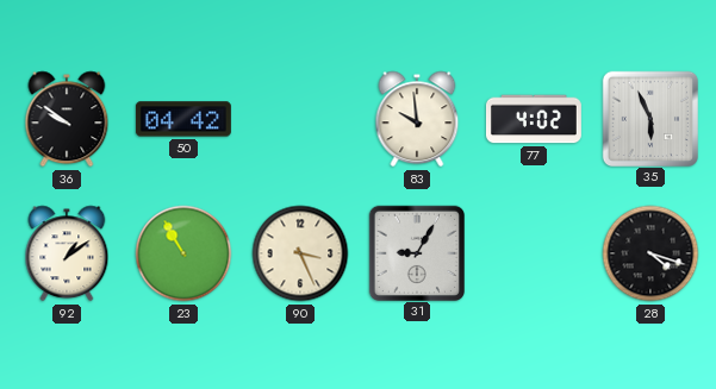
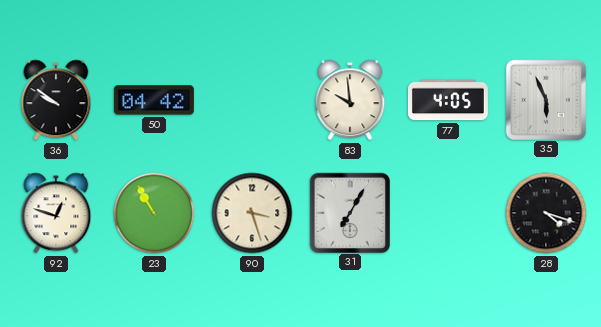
77: 4:02 -> 4:05 (448, 100)
92: 1:09 -> 12:48 (56, 213)
90: 3:26 -> 3:27 (252, 213)
31: 9:05 -> 7:05 (349, 212)
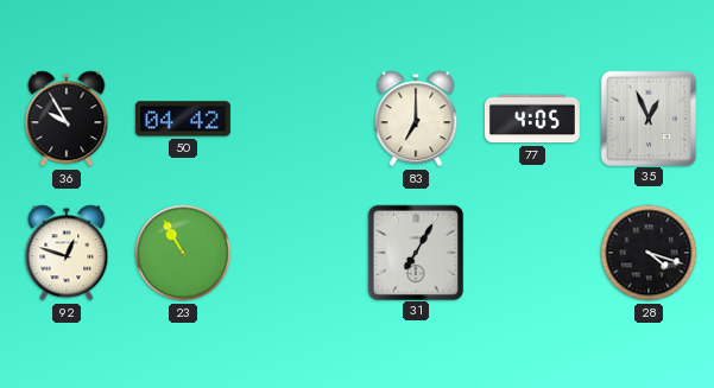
36: 9:51 -> 9:55 (67, 119)
83: 9:59 -> 7:00 (416, 119)
35: 5:56 -> 12:56 (647, 117)
90: 3:27 -> none (252, 213)
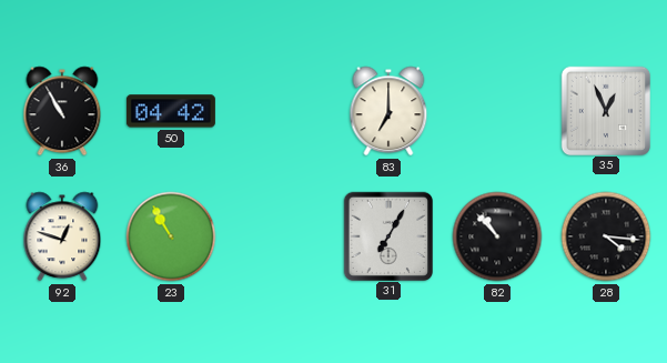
36: 9:55 -> 10:55 (62, 111)
77: 4:05 -> none (532, 119)
82: none -> 10:53 (497, 236)
28: 4:18 -> 4:16 (606, 236)
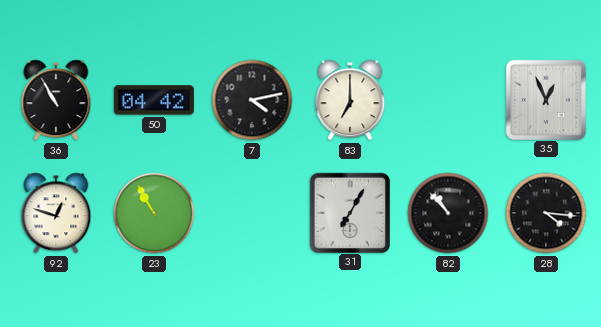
7: none -> 4:13 (252, 100)
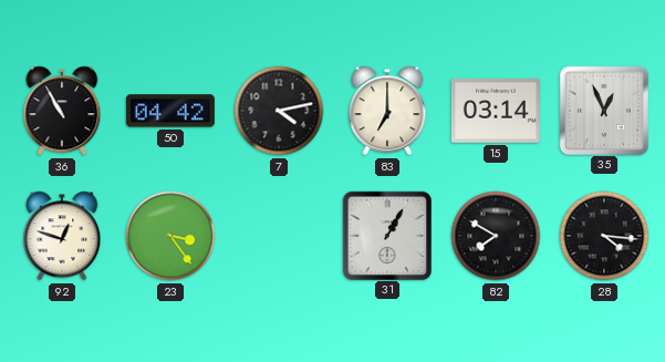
15: none -> 03:14 (496, 111)
23: 10:55 -> 3:24 (170, 236)
31: 7:05 -> 1:05 (386, 235)
82: 10:53 -> 7:50 (496, 236)
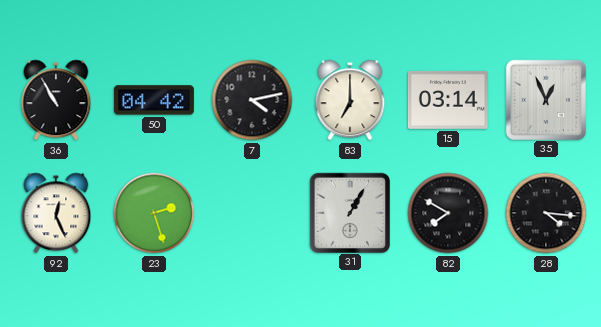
92: 12:48 -> 12:26 (56, 213)
23: 3:24 -> 2:27 (154, 213)
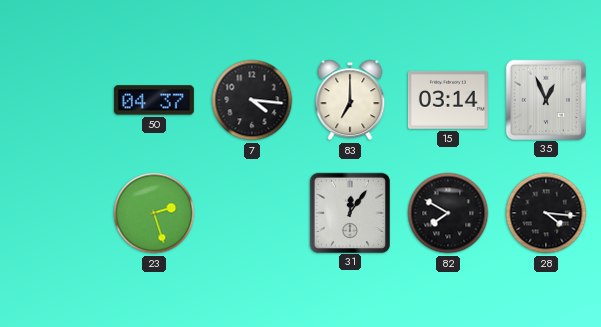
36: 10:55 -> none (56, 100)
50: 04:42 -> 04:37 (154, 100)
7: 4:13 -> 4:16 (252, 100)
92: 12:26 -> none (56, 213)
31: 1:05 -> 12:06 (349, 212)
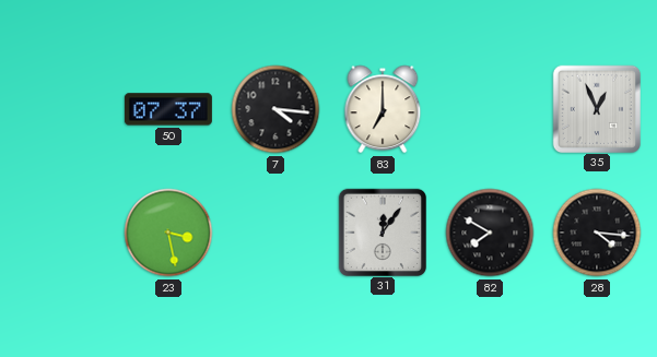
50: 04:37 -> 07:37 (168, 109)
15: 03:14 -> none (448, 100)
23: 2:27 -> 3:28 (168, 233)
